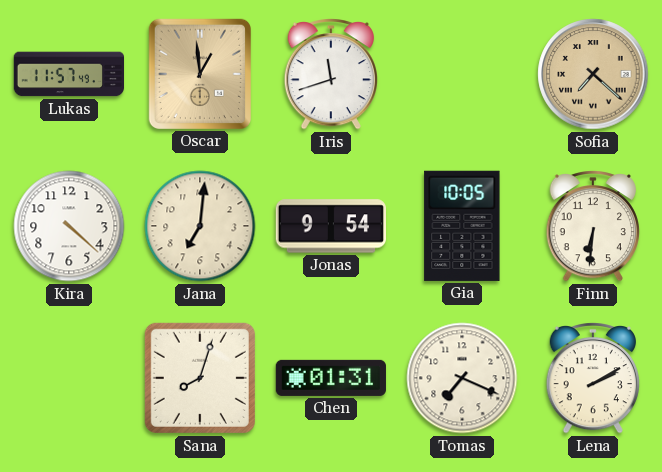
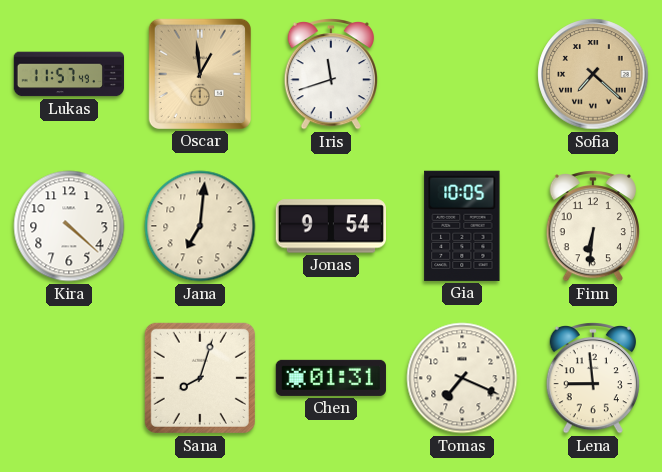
Lena: 2:10 -> 8:59 (593, 378)
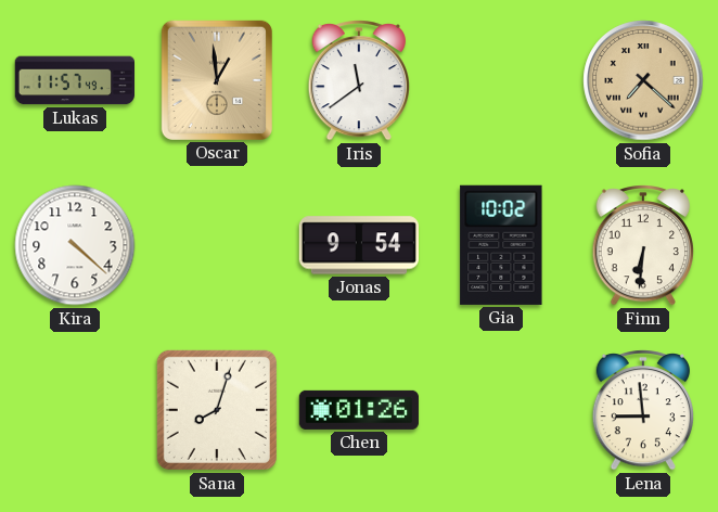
Iris: 11:42 -> 11:39 (359, 80)
Jana: 7:01 -> none (200, 226)
Gia: 10:05 -> 10:02 (501, 245)
Chen: 01:31 -> 01:26 (359, 410)
Tomas: 7:19 -> none (462, 378)
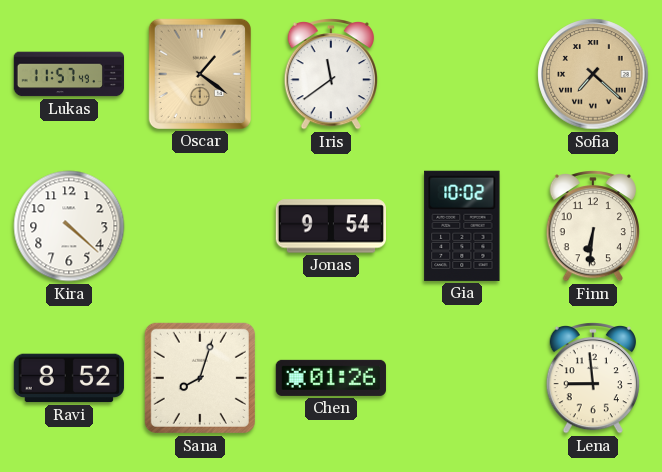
Oscar: 12:59 -> 1:21 (200, 74)
Ravi: none -> 8:52 (69, 378)
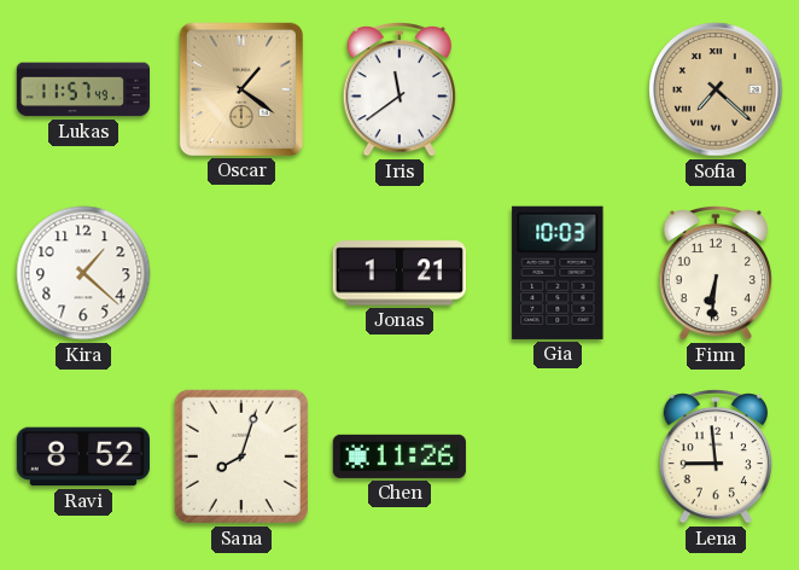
Kira: 4:22 -> 1:22 (83, 273)
Jonas: 9:54 -> 1:21 (398, 273)
Gia: 10:02 -> 10:03 (558, 273)
Chen: 01:26 -> 11:26 (400, 456)
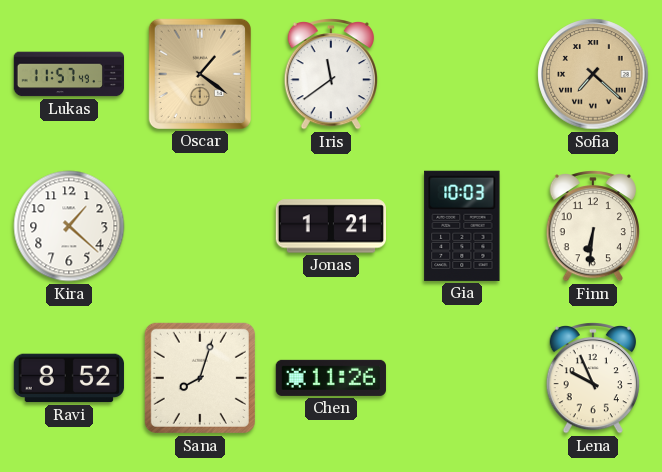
Lena: 8:59 -> 9:56 (593, 378)
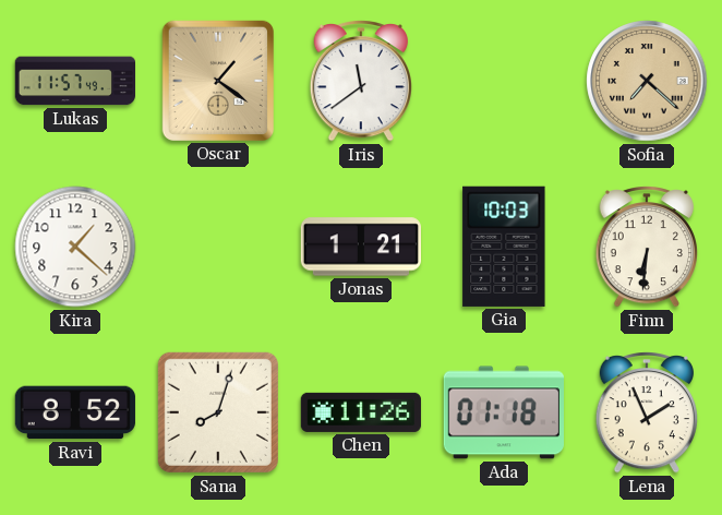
Ada: none -> 01:18 (504, 412)
Lena: 9:56 -> 1:56 (647, 412)
